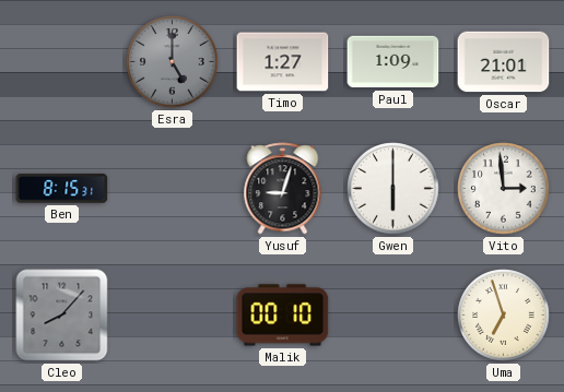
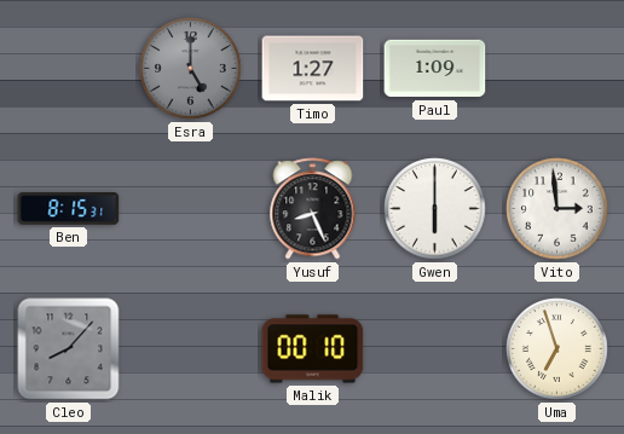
Oscar: 21:01 -> none (504, 62)
Yusuf: 9:03 -> 8:26 (313, 209)
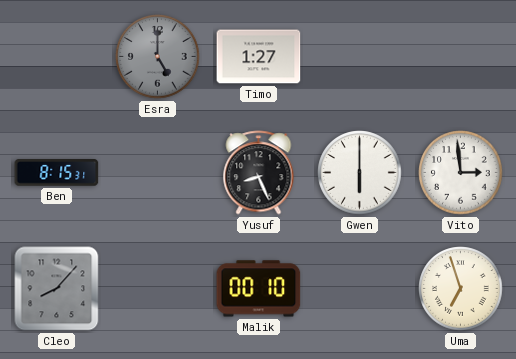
Paul: 1:09 -> none (435, 69)
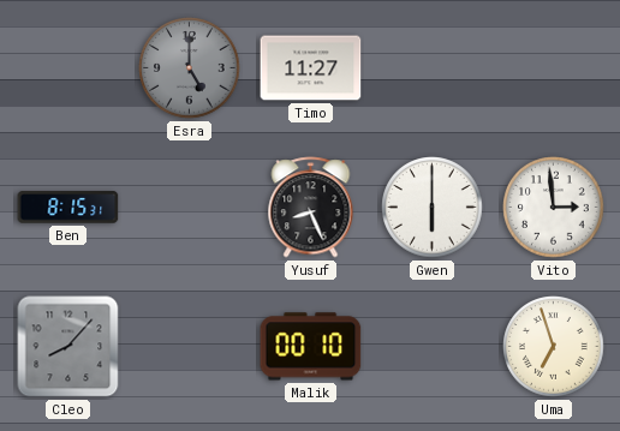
Timo: 1:27 -> 11:27 (311, 68)
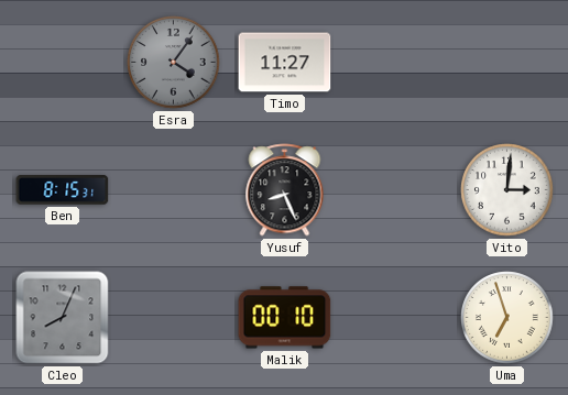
Esra: 5:00 -> 4:06 (174, 63)
Gwen: 6:00 -> none (433, 208)
Vito: 2:59 -> 3:01 (507, 190)
Cleo: 8:07 -> 8:04 (63, 318)
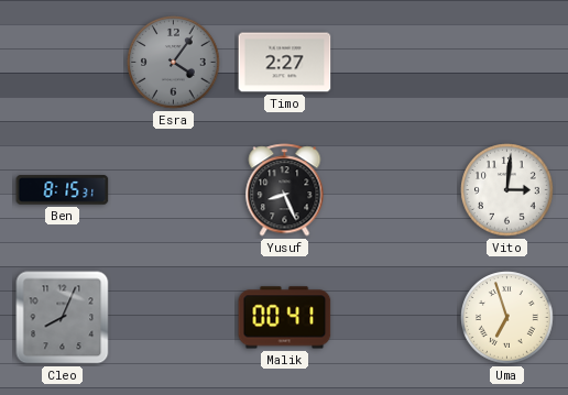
Timo: 11:27 -> 2:27 (285, 63)
Malik: 00:10 -> 00:41 (285, 318)
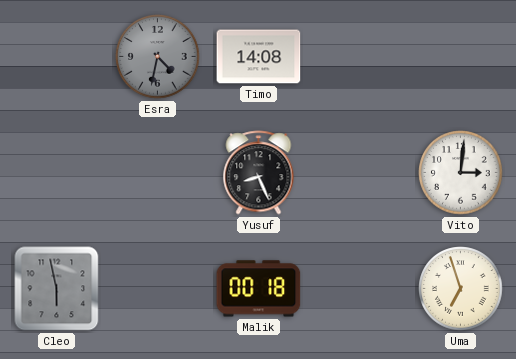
Esra: 4:06 -> 4:32 (158, 57)
Timo: 2:27 -> 14:08 (259, 57)
Ben: 8:15 -> none (63, 190)
Cleo: 8:04 -> 5:58 (57, 289)
Malik: 00:41 -> 00:18 (259, 289)
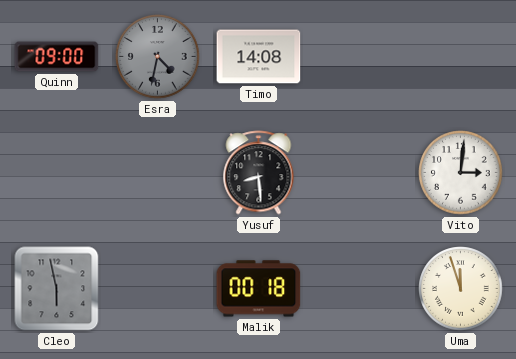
Quinn: none -> 09:00 (57, 57)
Yusuf: 8:26 -> 8:29 (259, 173)
Uma: 6:57 -> 11:57 (461, 289)
